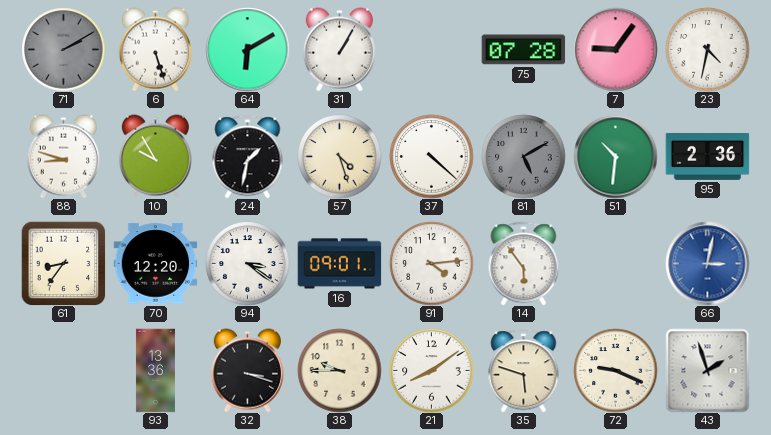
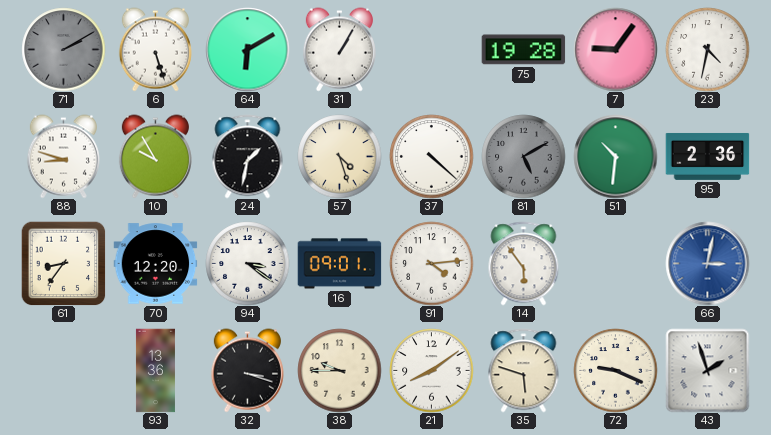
75: 07:28 -> 19:28 (523, 50)
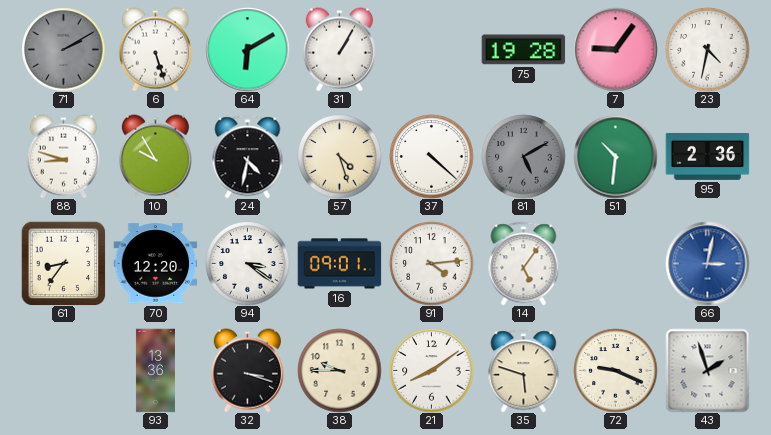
24: 1:32 -> 4:32 (248, 156)
14: 5:54 -> 5:06 (524, 263)
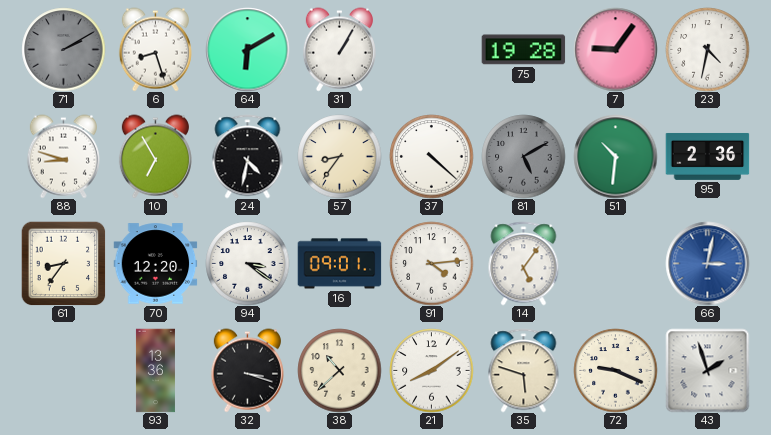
6: 5:27 -> 8:27 (155, 49)
10: 9:55 -> 6:55 (155, 156)
57: 4:27 -> 8:36 (339, 156)
38: 9:45 -> 10:38 (339, 370)
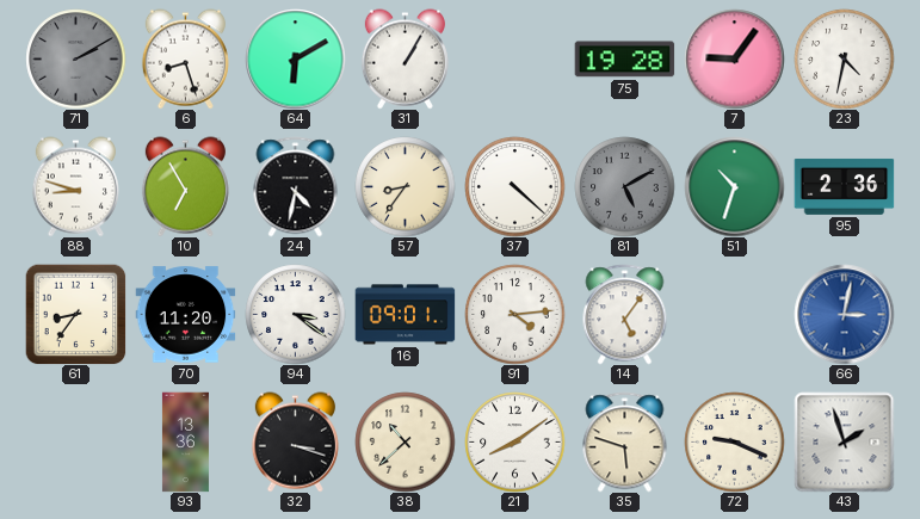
51: 10:31 -> 10:33 (734, 186)
70: 12:20 -> 11:20 (185, 315)
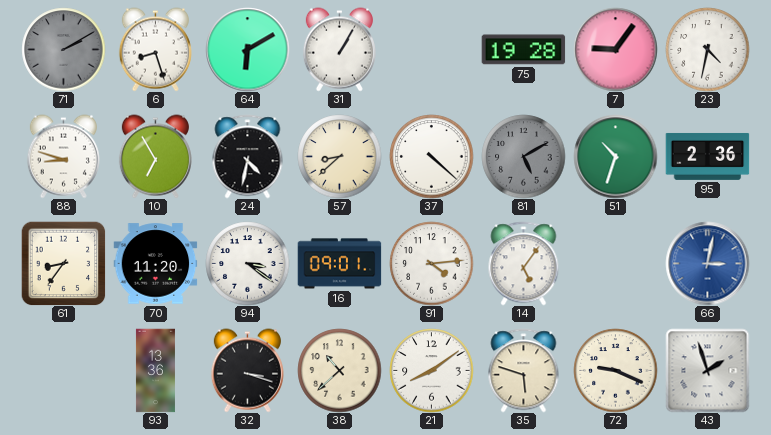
57: 8:36 -> 8:38 (339, 156)
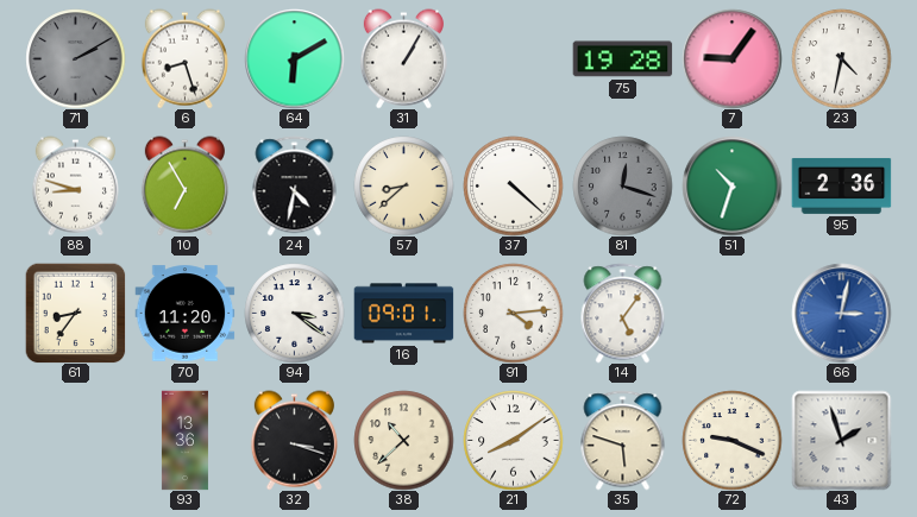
81: 5:10 -> 12:18 (622, 185)
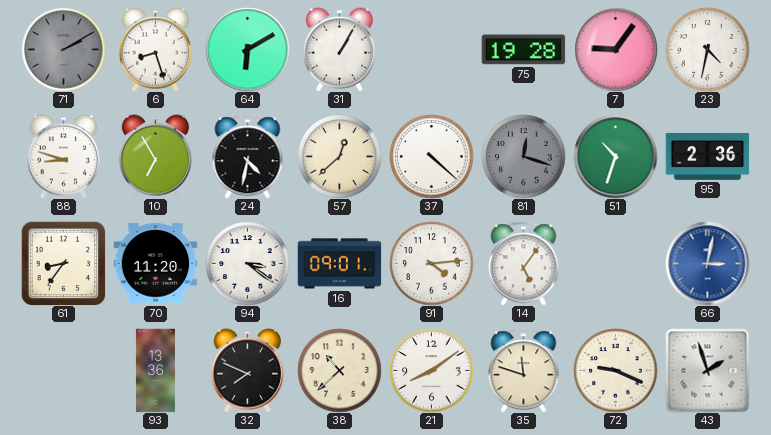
57: 8:38 -> 12:38 (339, 156)
32: 3:18 -> 7:49 (247, 370)
35: 5:48 -> 11:48 (524, 370)
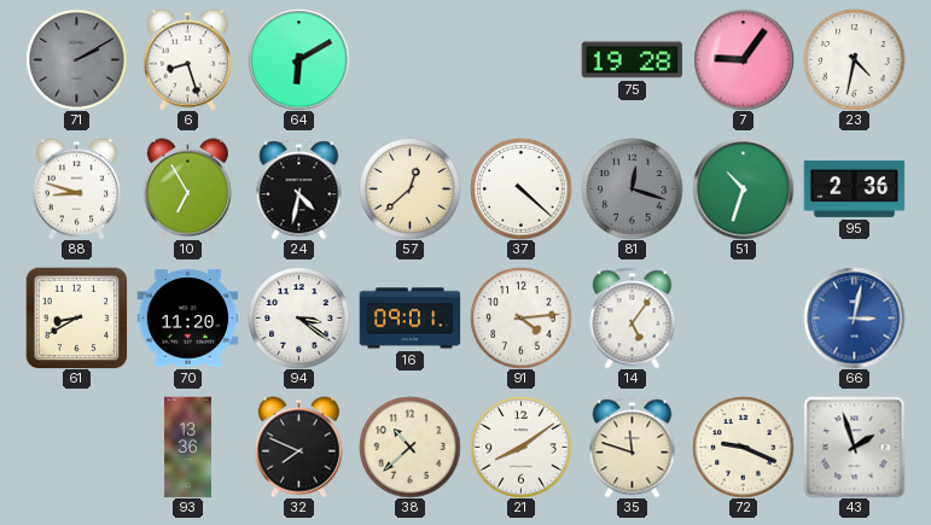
31: 1:05 -> none (339, 49)
61: 8:36 -> 8:40 (76, 317)
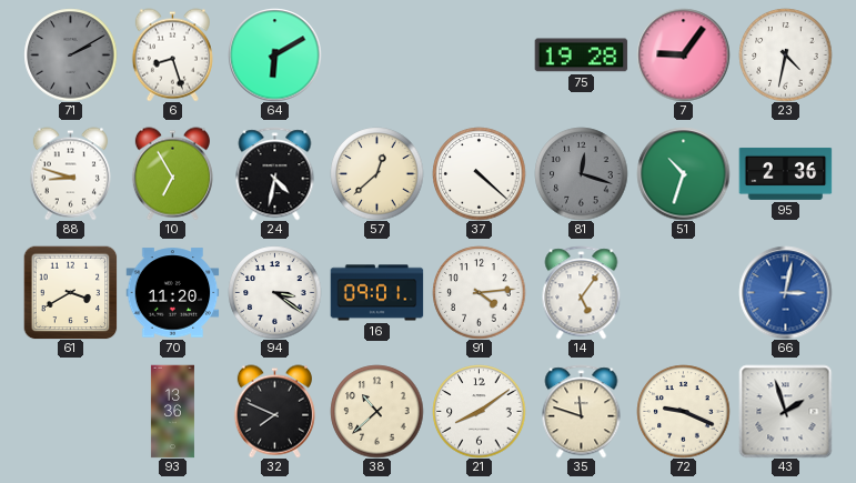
61: 8:40 -> 3:40 (70, 292)
